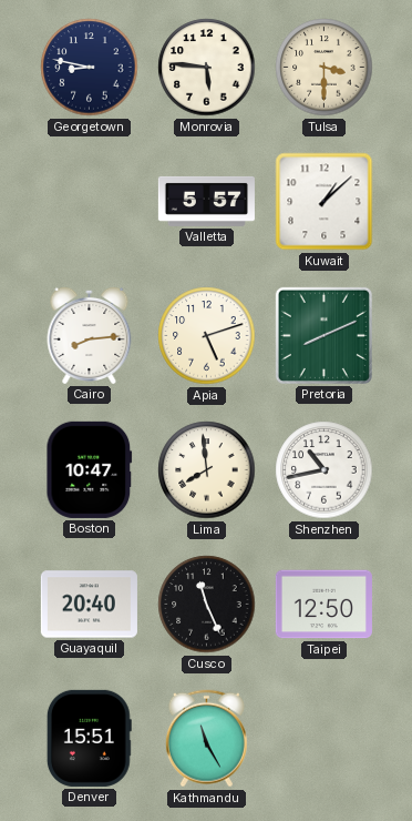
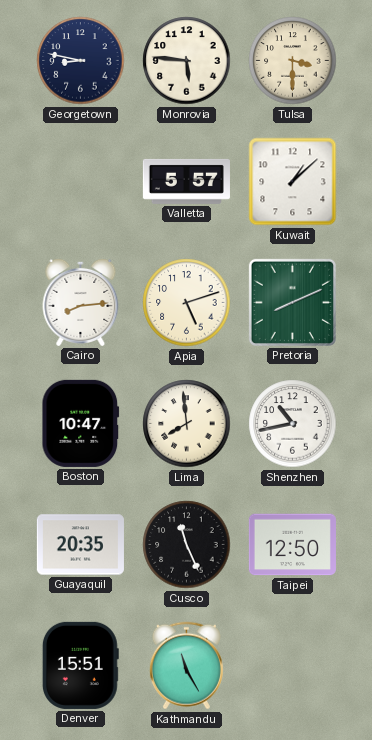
Guayaquil: 20:40 -> 20:35 (80, 545)
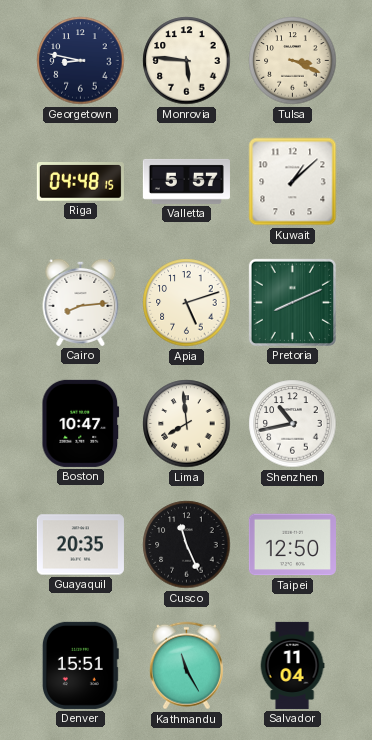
Tulsa: 3:30 -> 3:19 (293, 61)
Riga: none -> 04:48 (80, 182)
Salvador: none -> 11:04 (292, 665)
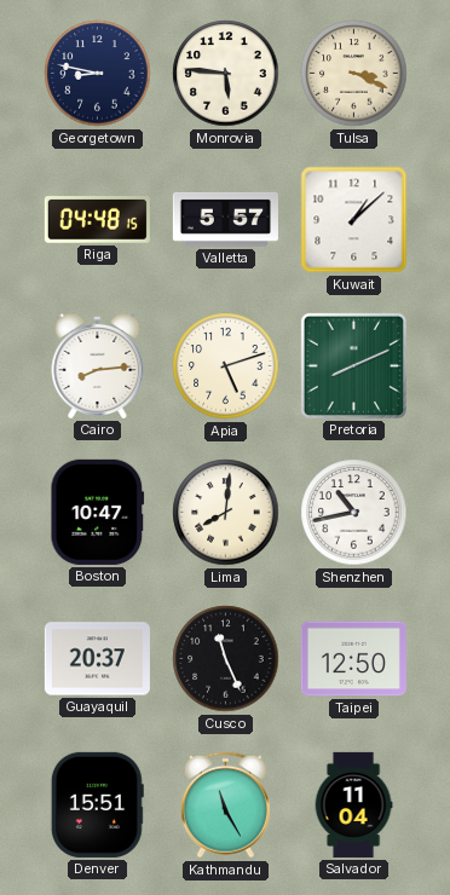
Lima: 7:59 -> 8:01 (226, 513)
Guayaquil: 20:35 -> 20:37 (97, 659)
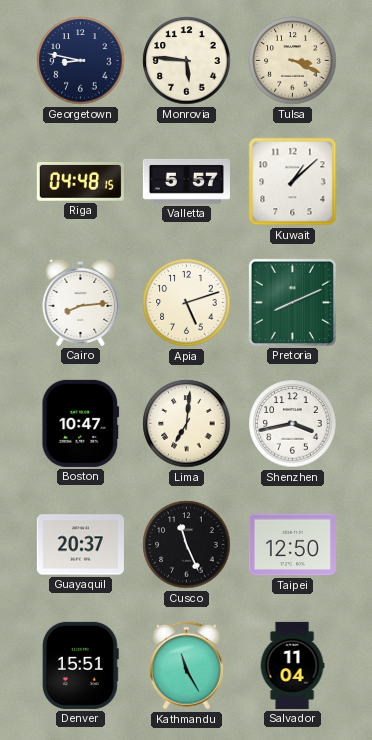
Lima: 8:01 -> 7:01 (187, 424)
Shenzhen: 10:43 -> 3:43 (293, 424)
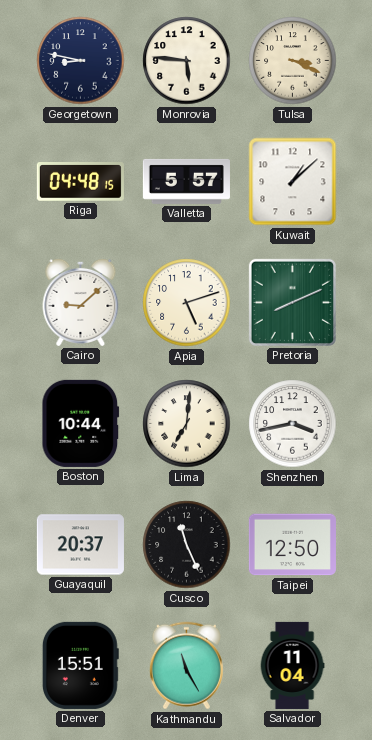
Cairo: 8:14 -> 9:08 (81, 302)
Boston: 10:47 -> 10:44 (81, 423)
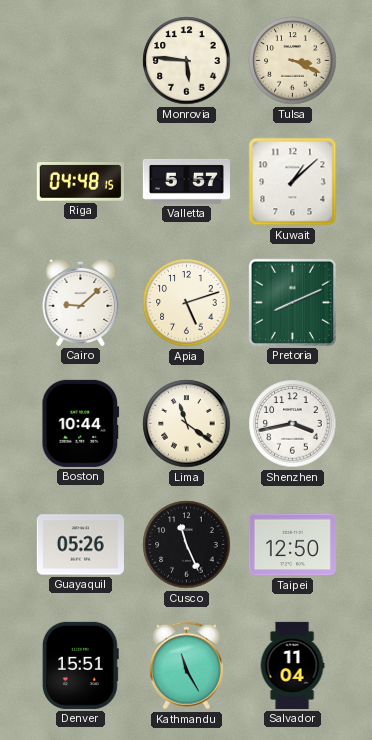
Georgetown: 8:47 -> none (81, 61)
Lima: 7:01 -> 11:21 (187, 424)
Guayaquil: 20:37 -> 05:26 (80, 545)
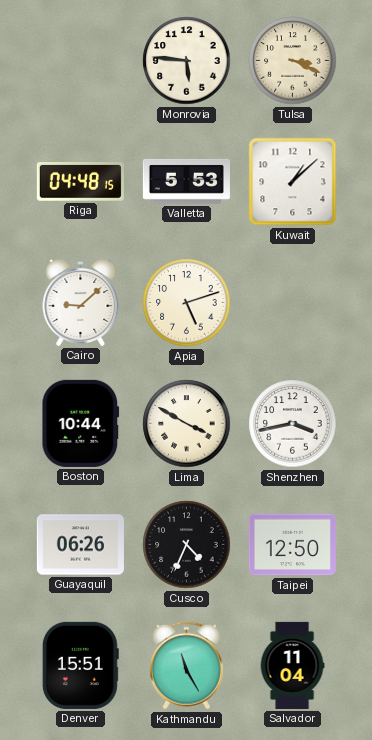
Valletta: 5:57 -> 5:53 (186, 181)
Pretoria: 8:11 -> none (292, 302)
Lima: 11:21 -> 3:50 (187, 424)
Guayaquil: 05:26 -> 06:26 (80, 545)
Cusco: 11:26 -> 4:34 (187, 545)
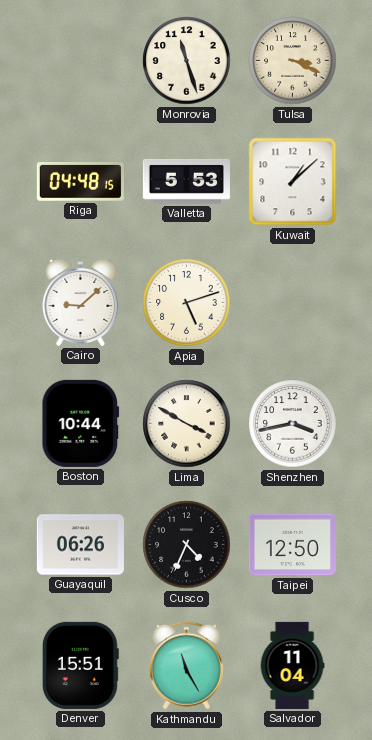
Monrovia: 5:46 -> 11:27 (187, 61)
